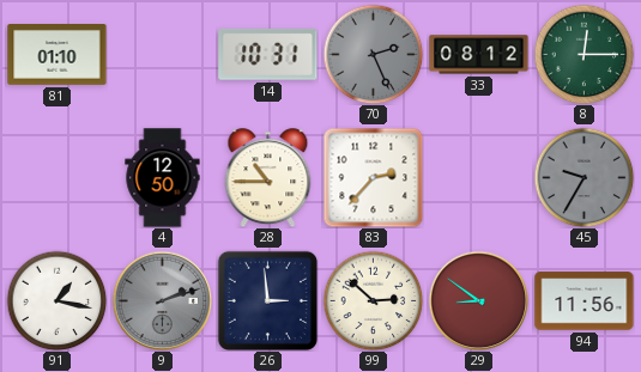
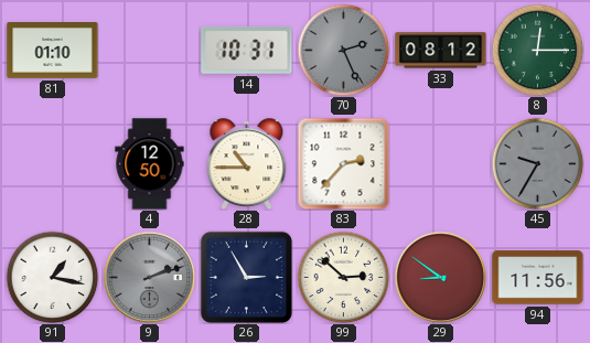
26: 2:59 -> 2:55 (246, 277)
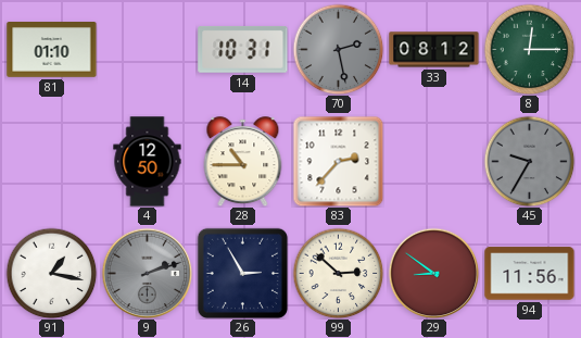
70: 2:26 -> 2:28 (338, 49)
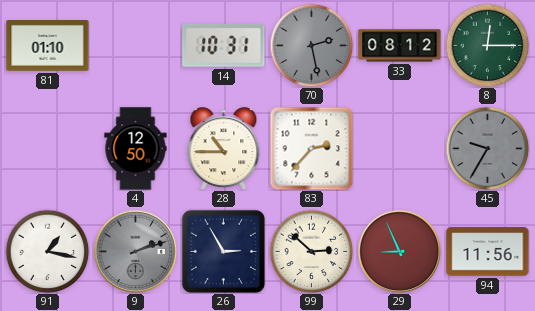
29: 8:51 -> 8:56 (399, 251)
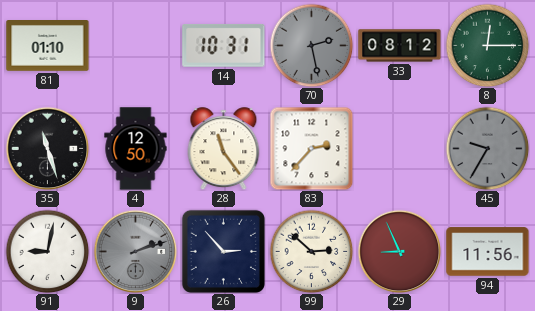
35: none -> 11:27 (47, 148)
28: 10:45 -> 11:24 (224, 149)
91: 1:17 -> 9:02 (47, 251)
26: 2:55 -> 2:53 (223, 251)
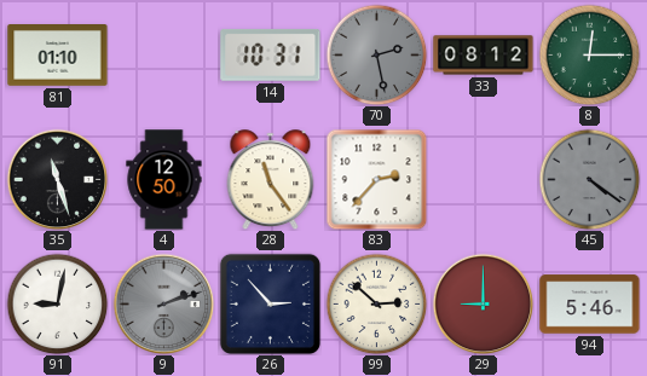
45: 9:35 -> 4:21 (589, 179)
29: 8:56 -> 9:00 (483, 303)
94: 11:56 -> 5:46 (590, 305)
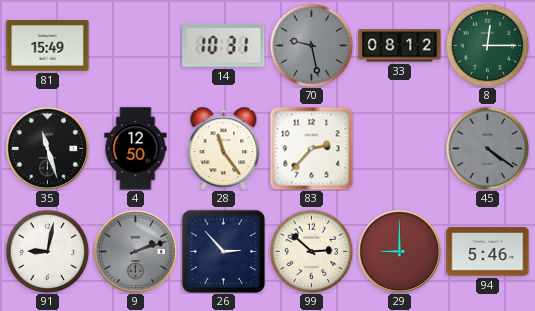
81: 01:10 -> 15:49 (48, 46)
70: 2:28 -> 9:28 (311, 45)
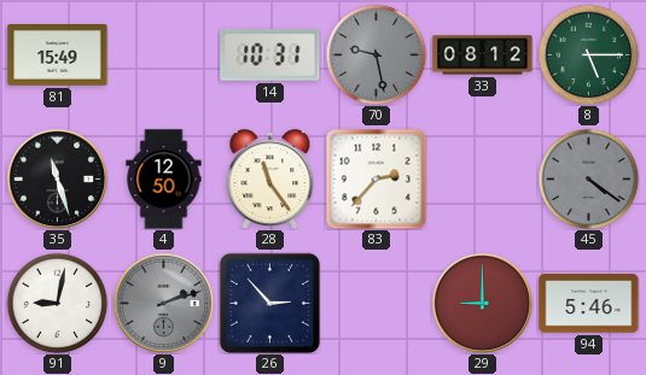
8: 12:15 -> 5:15 (588, 54)
99: 2:52 -> none (311, 251)
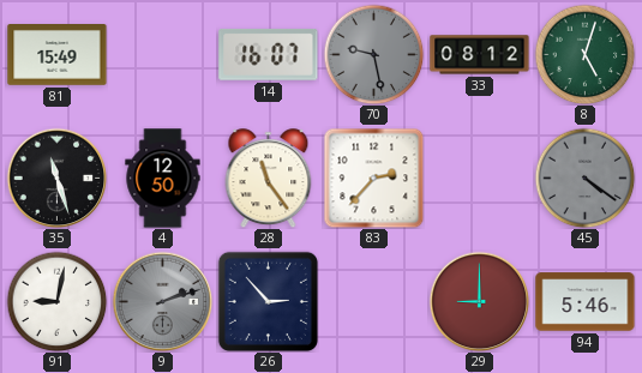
14: 10:31 -> 16:07 (269, 54)
8: 5:15 -> 5:03 (584, 54)
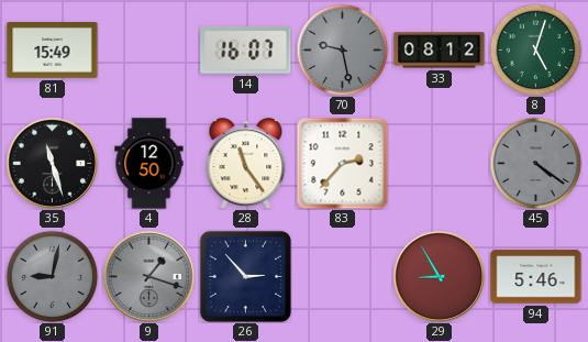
91 dial: white -> grey (52, 276)
9: 2:12 -> 1:18 (148, 276)
29: 9:00 -> 8:55 (439, 276)
